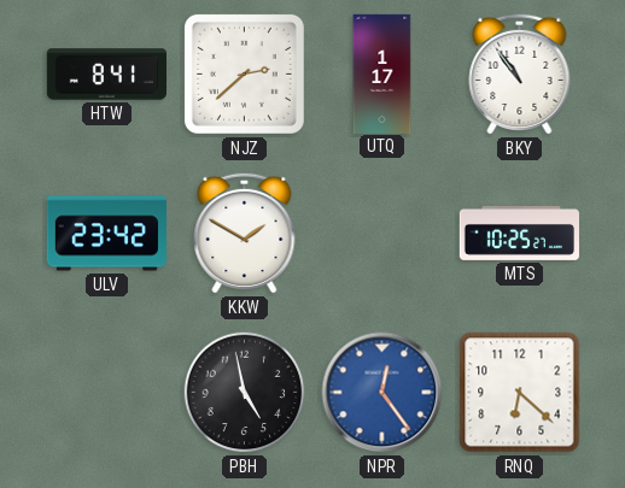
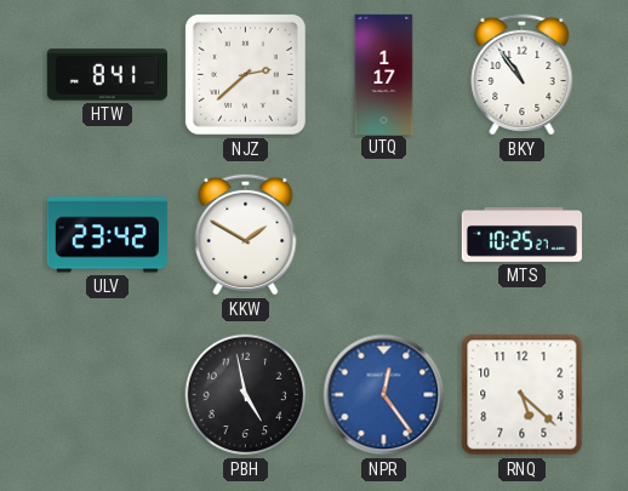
RNQ: 6:22 -> 5:22 (523, 395)
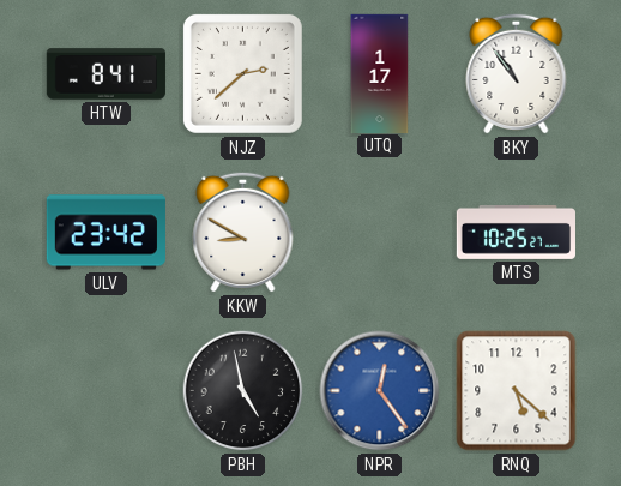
KKW: 1:50 -> 8:50 (243, 232)
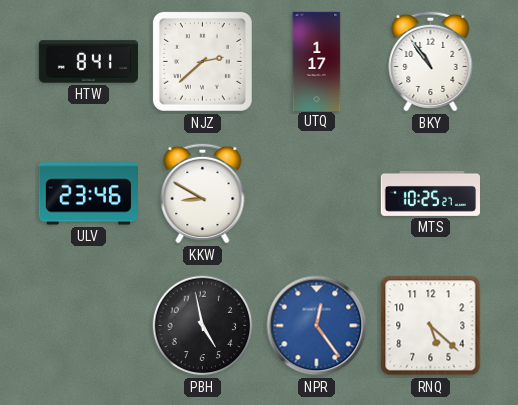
ULV: 23:42 -> 23:46 (88, 194)
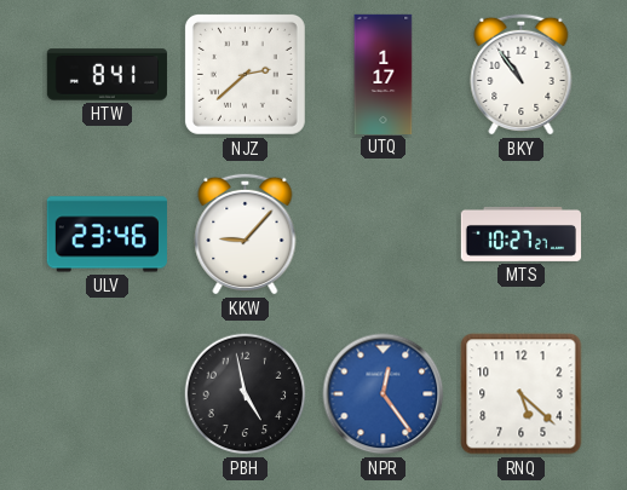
KKW: 8:50 -> 9:07 (246, 234)
MTS: 10:25 -> 10:27 (520, 234)
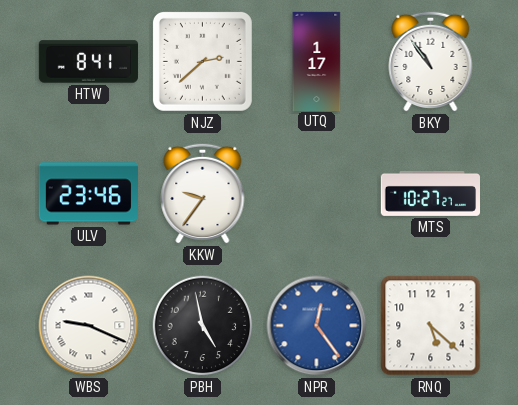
KKW: 9:07 -> 9:36 (203, 193)
WBS: none -> 9:19 (89, 326)
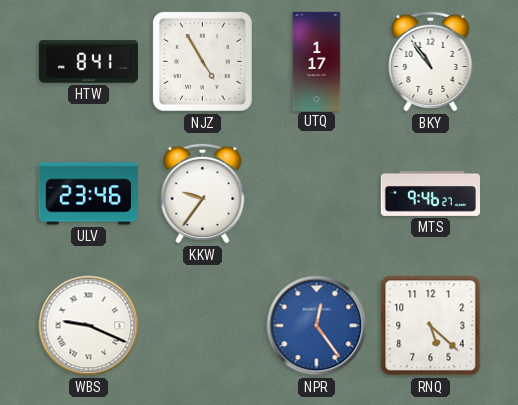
NJZ: 2:38 -> 4:55 (202, 61)
MTS: 10:27 -> 9:46 (430, 193)
PBH: 4:58 -> none (203, 326)
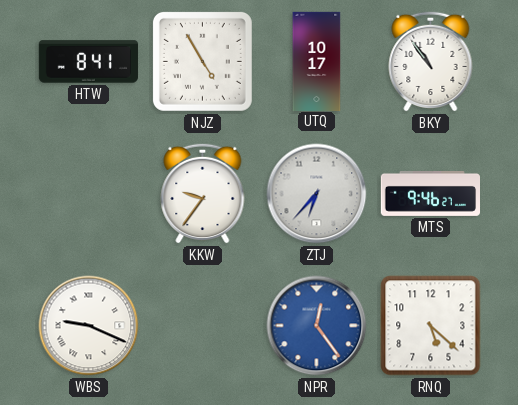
UTQ: 1:17 -> 10:17 (317, 61)
ULV: 23:46 -> none (88, 194)
ZTJ: none -> 6:37 (317, 194)
